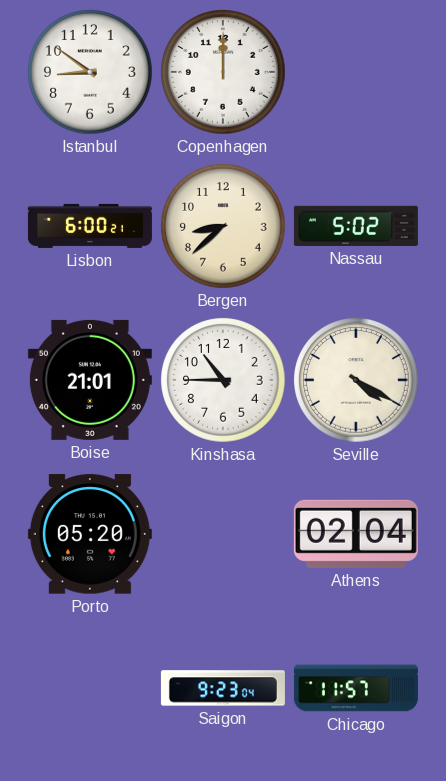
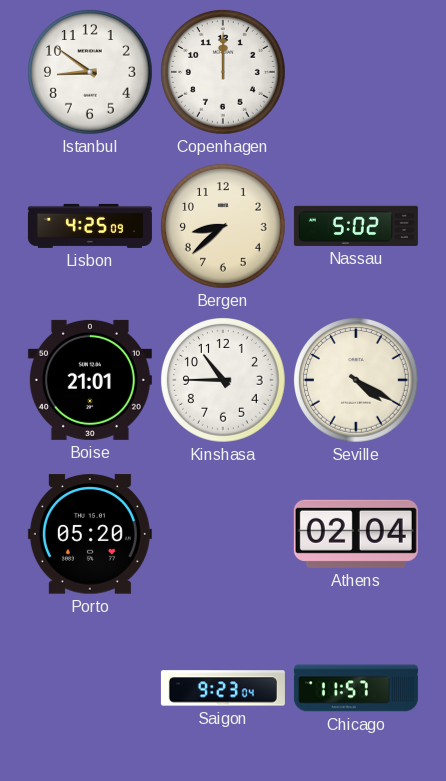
Lisbon: 6:00 -> 4:25 (90, 226)
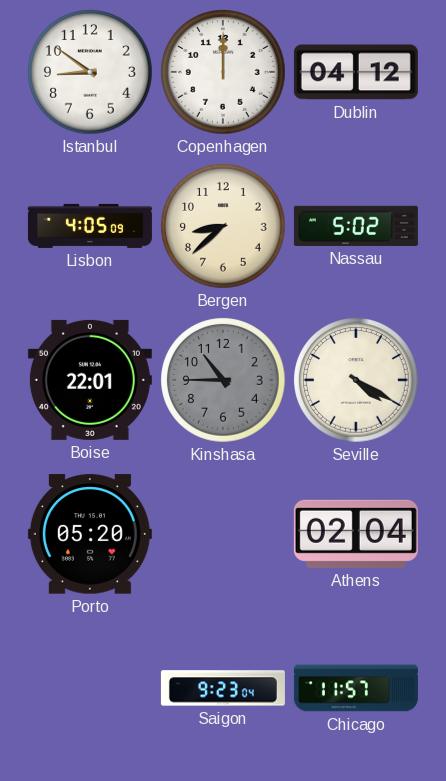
Dublin: none -> 04:12 (356, 72)
Lisbon: 4:25 -> 4:05 (90, 226)
Boise: 21:01 -> 22:01 (90, 380)
Kinshasa dial: white -> grey (223, 380)
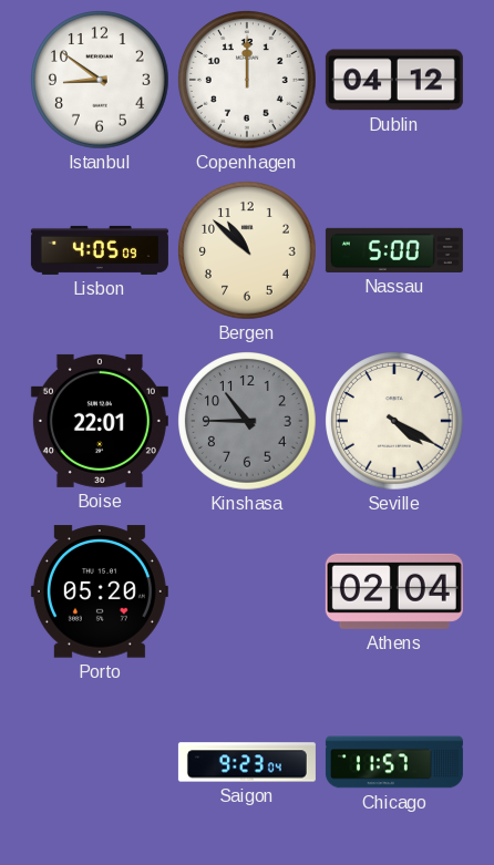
Bergen: 8:38 -> 10:52 (247, 250)
Nassau: 5:02 -> 5:00 (394, 250)
